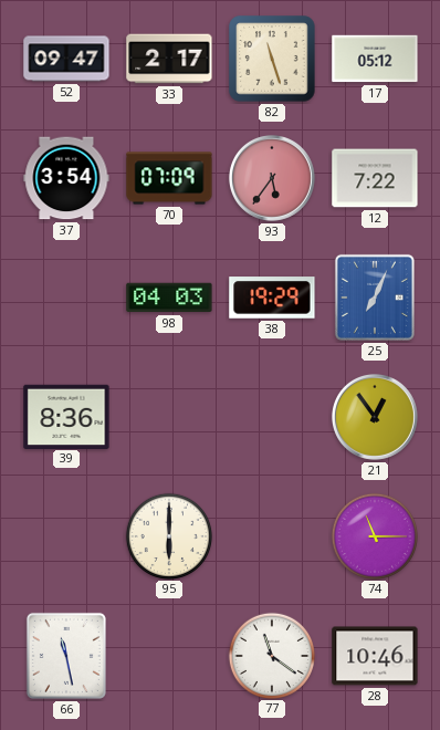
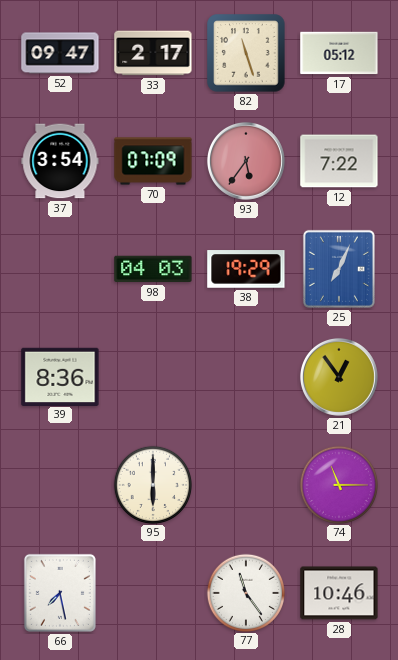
66: 11:28 -> 7:28 (60, 593)
77: 11:21 -> 11:24 (245, 592)
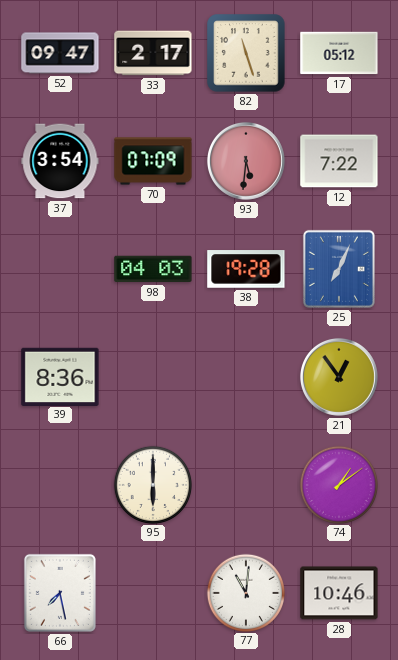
93: 5:36 -> 5:31 (246, 161)
38: 19:29 -> 19:28 (246, 269)
74: 11:15 -> 1:09 (338, 484)
77: 11:24 -> 11:01 (245, 592)
